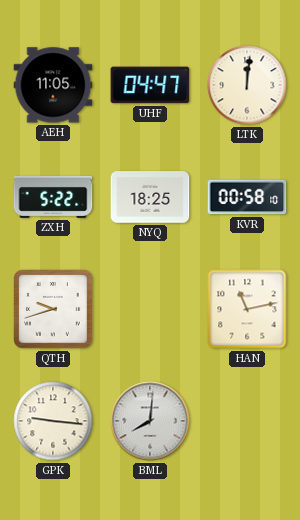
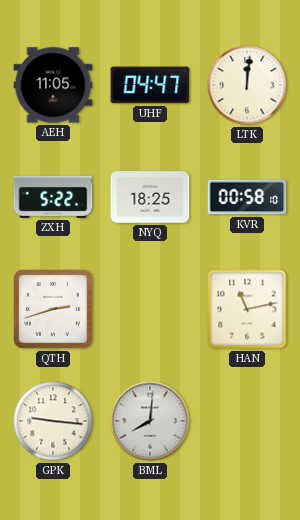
QTH: 9:42 -> 2:42 (53, 309)
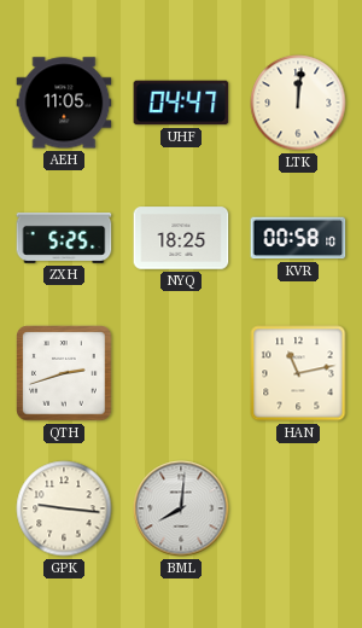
ZXH: 5:22 -> 5:25 (64, 238)
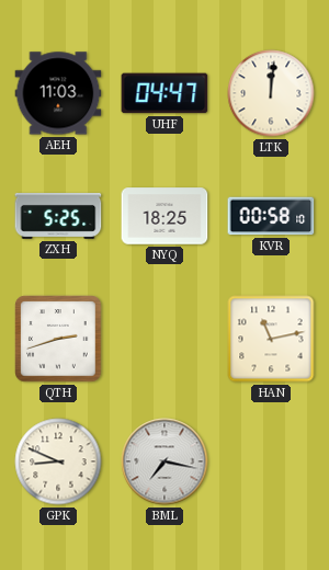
AEH: 11:05 -> 11:03 (58, 93)
GPK: 9:16 -> 8:49 (58, 461)
BML: 8:01 -> 7:17 (164, 461)
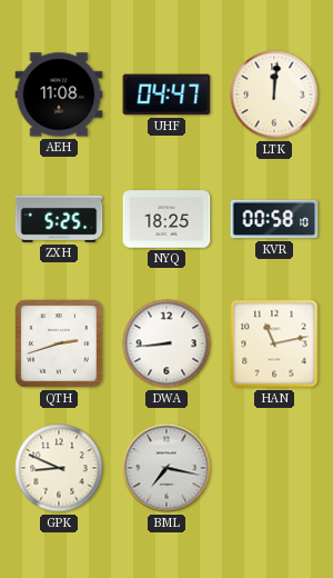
AEH: 11:03 -> 11:08 (59, 94)
DWA: none -> 8:44 (167, 343)
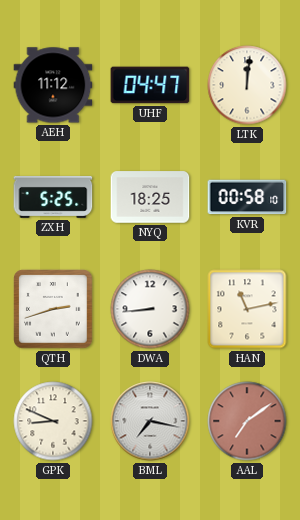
AEH: 11:08 -> 11:12 (53, 85)
AAL: none -> 7:09 (247, 421)
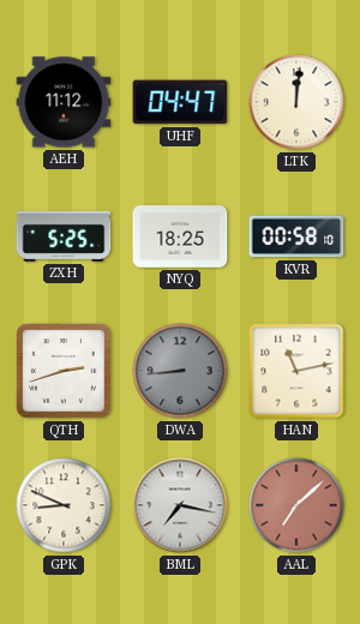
DWA dial: white -> grey (180, 371)
AAL: 7:09 -> 7:08 (296, 505)
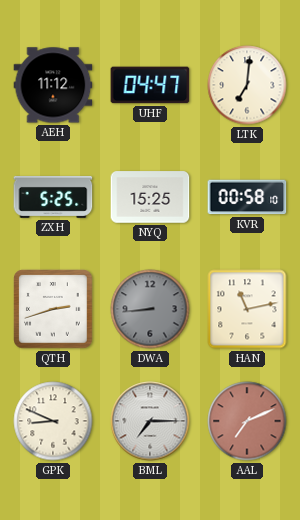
LTK: 12:01 -> 7:01 (247, 85)
NYQ: 18:25 -> 15:25 (150, 197)
BML: 7:17 -> 7:15 (150, 421)
AAL: 7:08 -> 7:11 (247, 421)
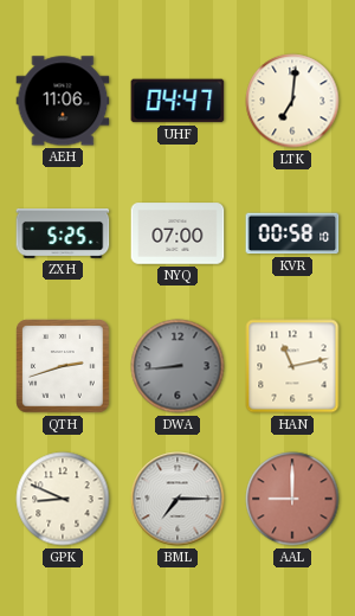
AEH: 11:12 -> 11:06 (63, 101)
NYQ: 15:25 -> 07:00 (177, 233)
AAL: 7:11 -> 9:00 (292, 499)
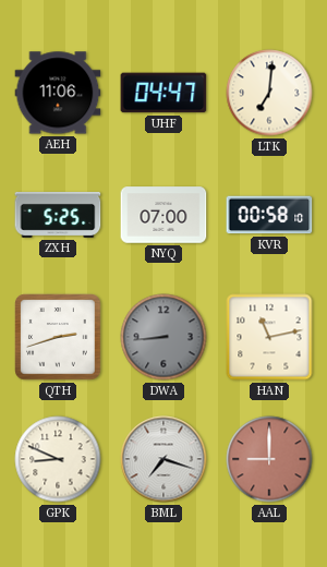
BML: 7:15 -> 7:18 (163, 459)
